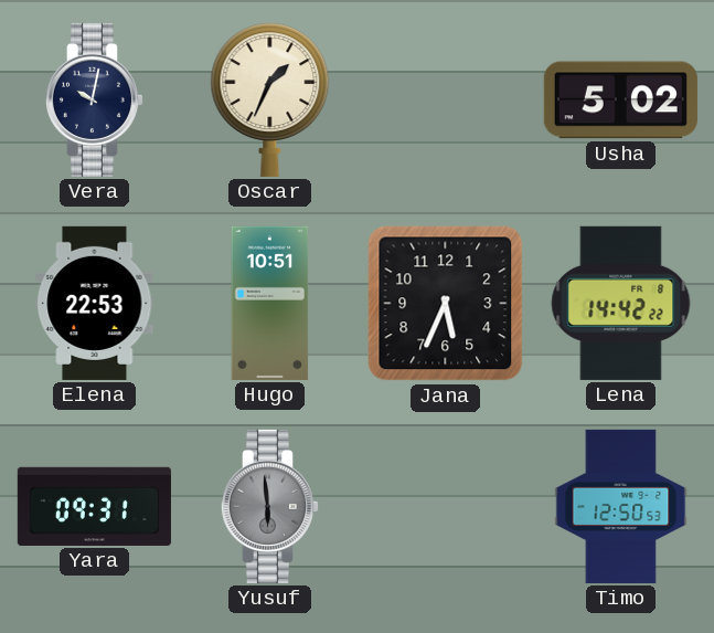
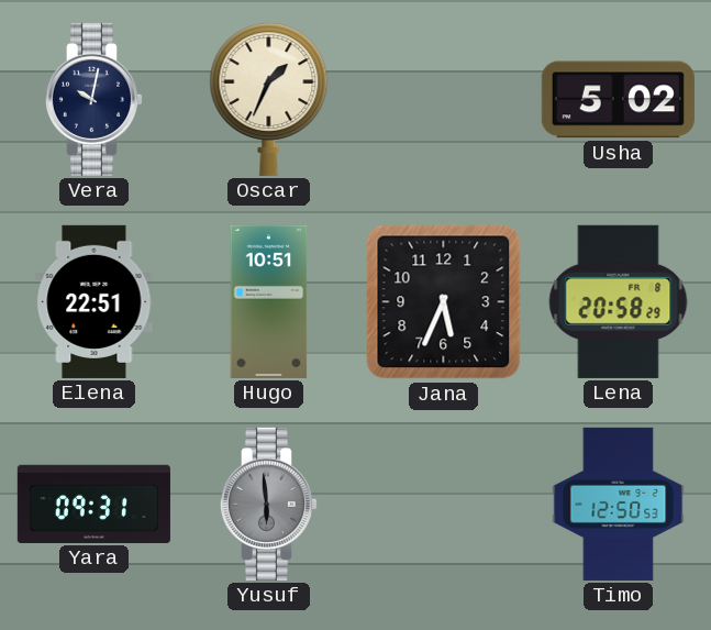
Elena: 22:53 -> 22:51 (95, 301)
Lena: 14:42 -> 20:58 (619, 301)
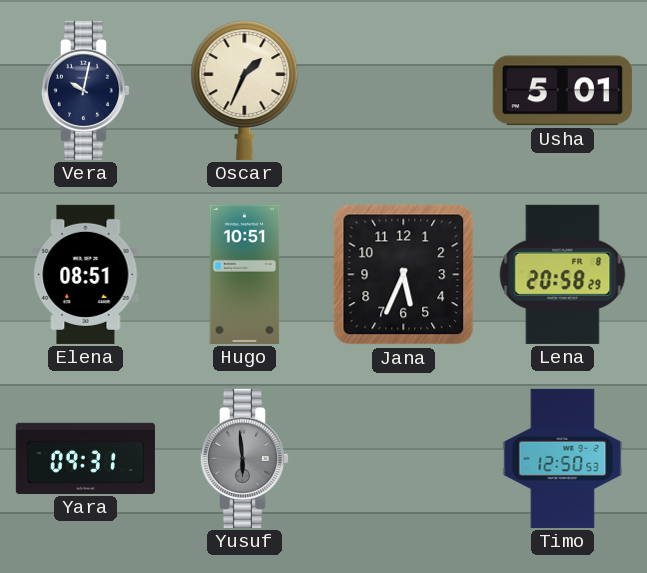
Usha: 5:02 -> 5:01 (562, 91)
Elena: 22:51 -> 08:51 (86, 274)
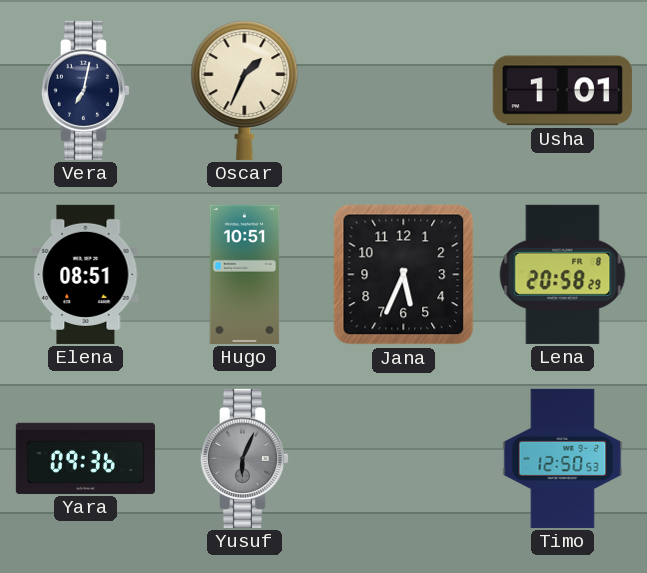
Vera: 10:02 -> 7:02 (85, 90)
Usha: 5:01 -> 1:01 (562, 91)
Yara: 09:31 -> 09:36 (85, 458)
Yusuf: 5:59 -> 6:04 (244, 458)
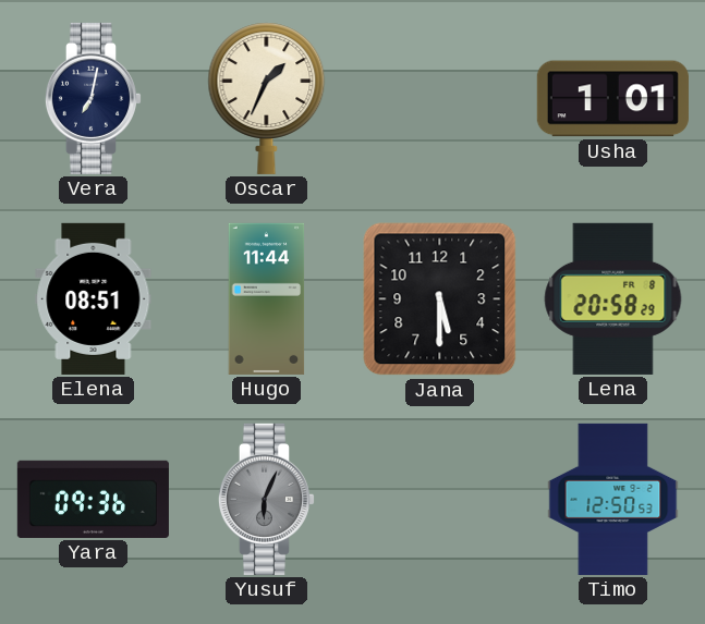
Hugo: 10:51 -> 11:44 (267, 298)
Jana: 5:34 -> 5:30 (440, 299)
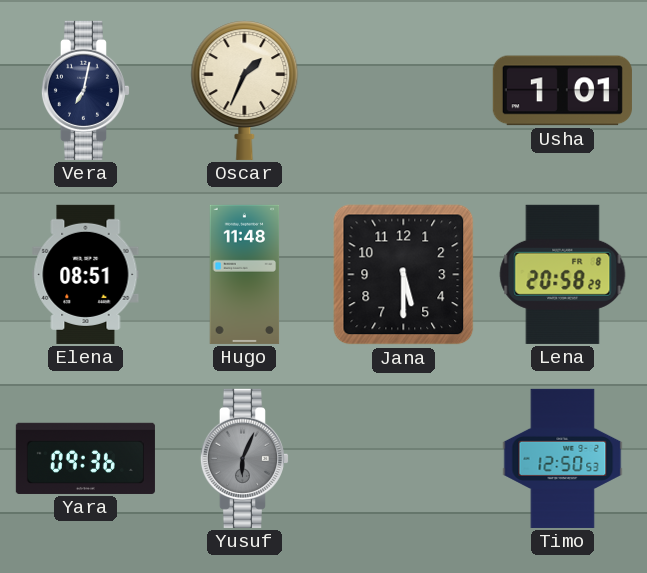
Hugo: 11:44 -> 11:48 (245, 274)
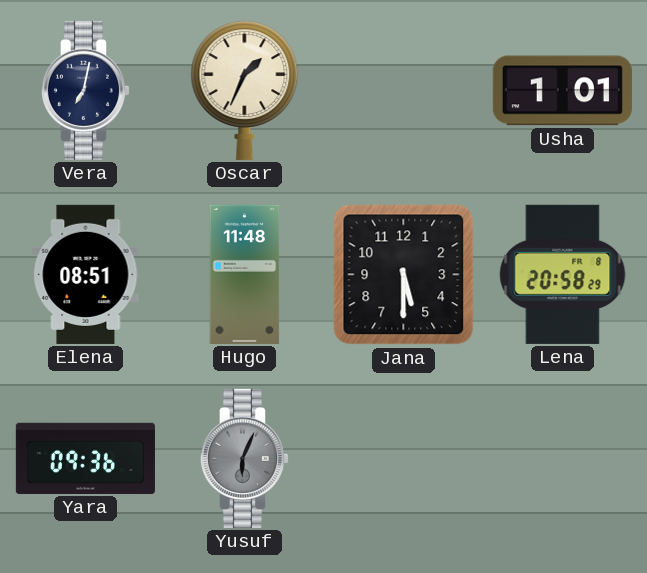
Timo: 12:50 -> none (563, 458)
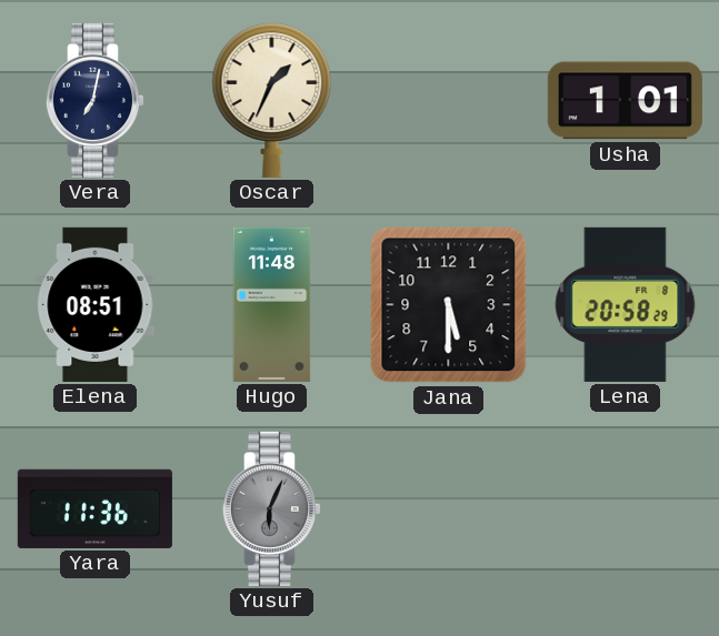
Yara: 09:36 -> 11:36 (94, 508)
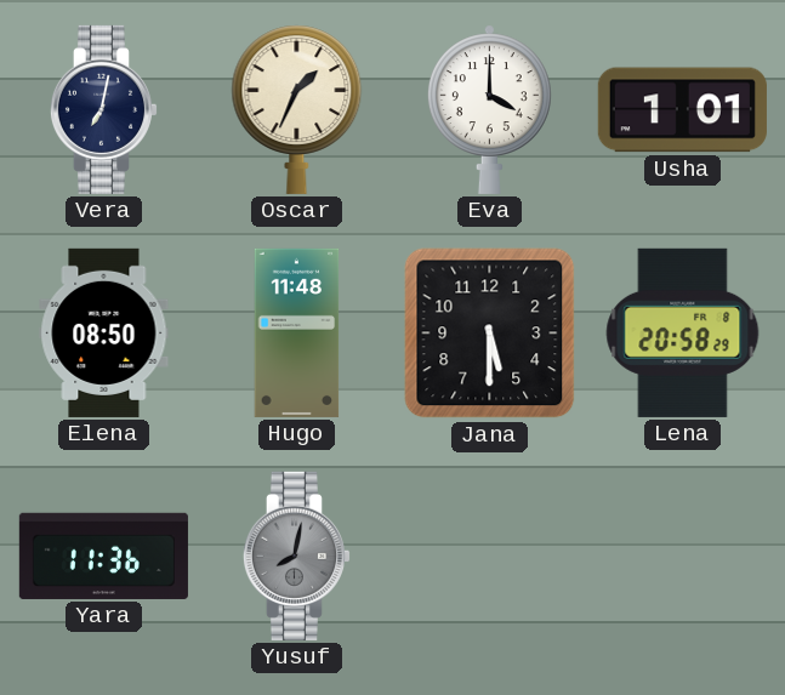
Eva: none -> 4:00 (489, 109)
Elena: 08:51 -> 08:50 (104, 332)
Yusuf: 6:04 -> 8:02 (296, 556)
